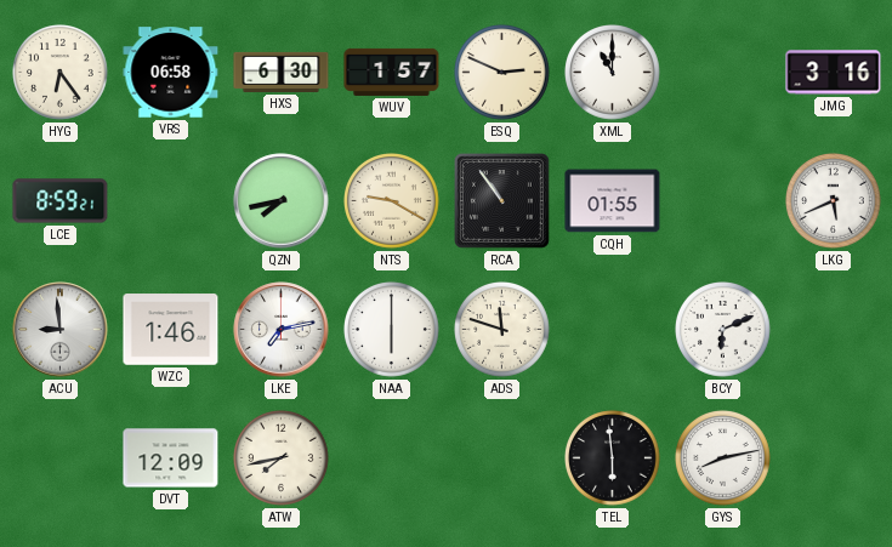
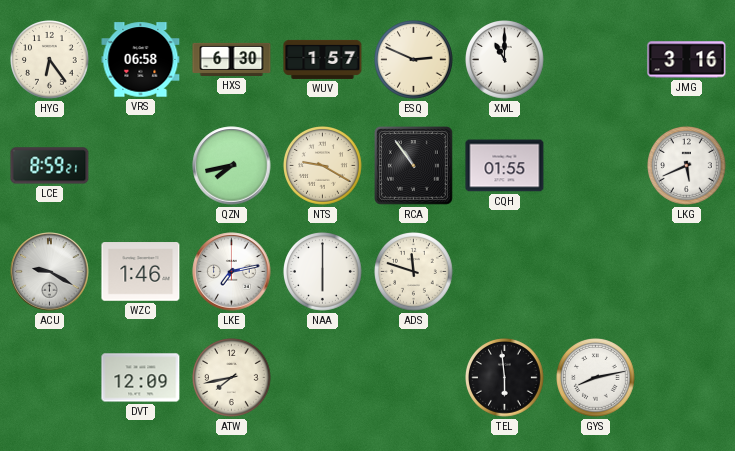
ACU: 8:59 -> 9:20 (50, 272)
BCY: 6:11 -> none (723, 330)
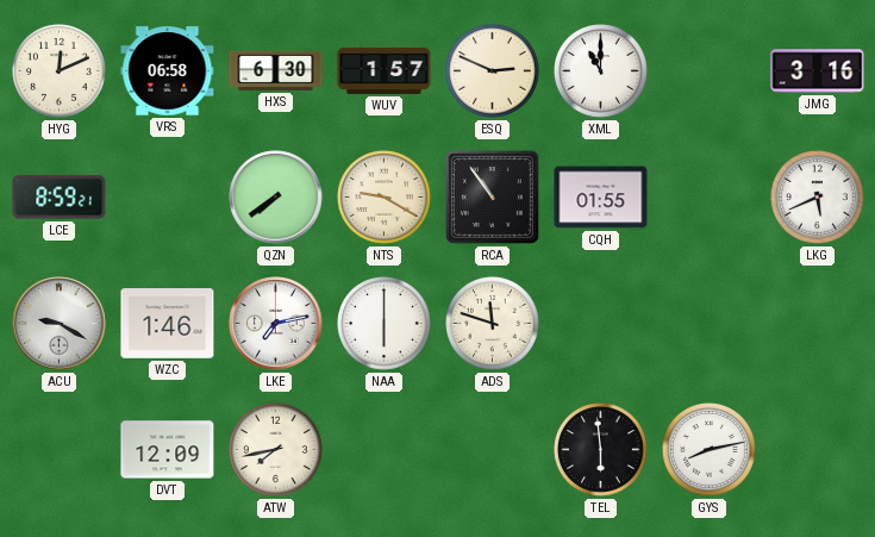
HYG: 6:24 -> 12:11 (60, 71)
QZN: 7:43 -> 7:39 (276, 198)
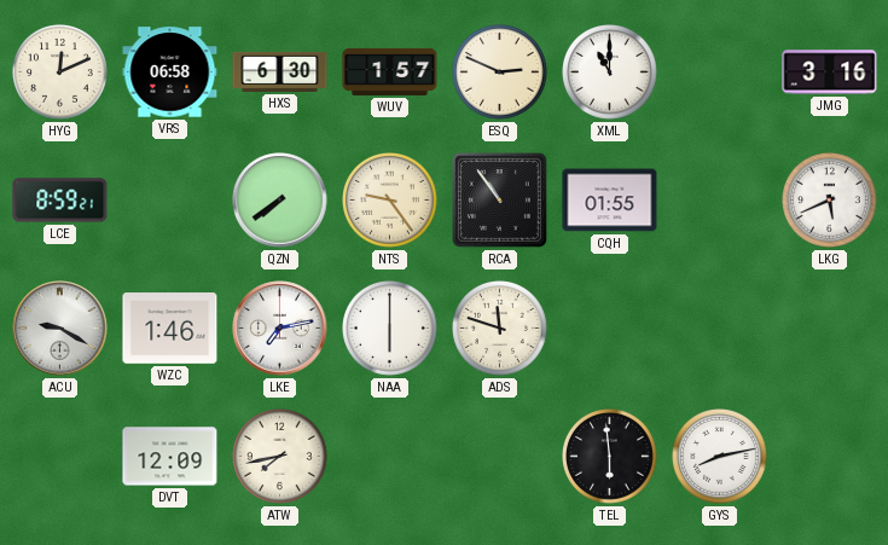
NTS: 9:20 -> 9:24 (390, 201)
